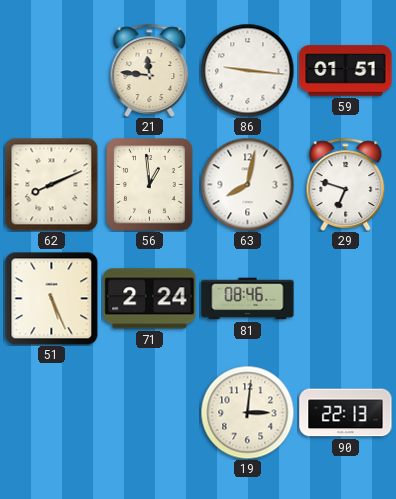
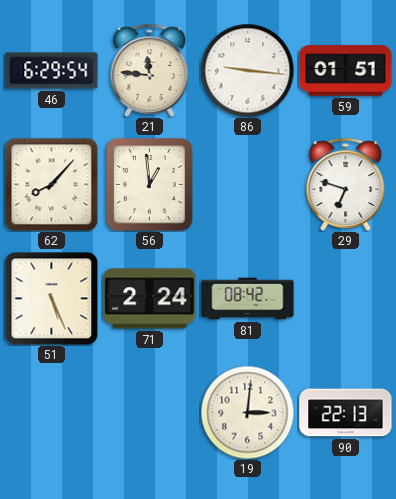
46: none -> 6:29 (52, 71)
62: 8:11 -> 8:07 (51, 184)
63: 8:02 -> none (247, 184)
81: 08:46 -> 08:42 (248, 299)
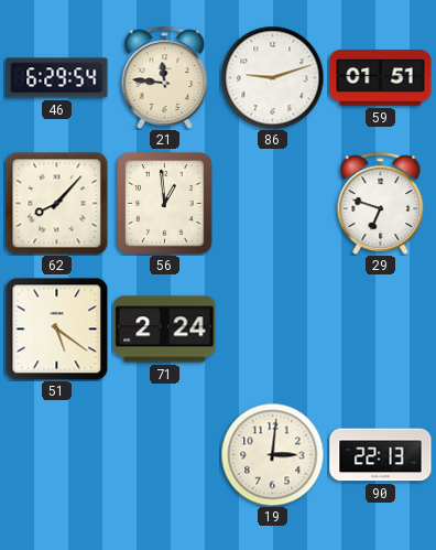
86: 9:16 -> 9:12 (272, 77)
51: 5:26 -> 5:21 (56, 328)
81: 08:42 -> none (248, 299)
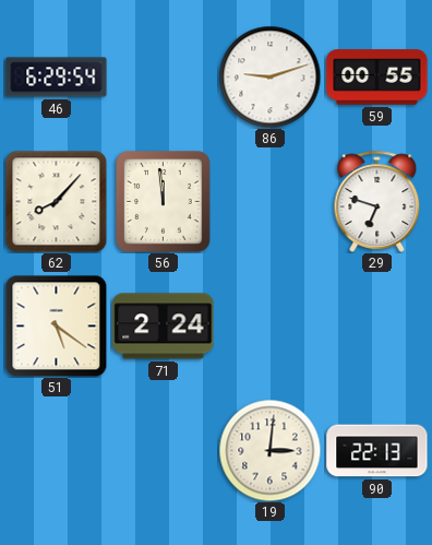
21: 11:46 -> none (165, 77)
59: 01:51 -> 00:55 (377, 78)
56: 12:59 -> 11:59 (164, 202)
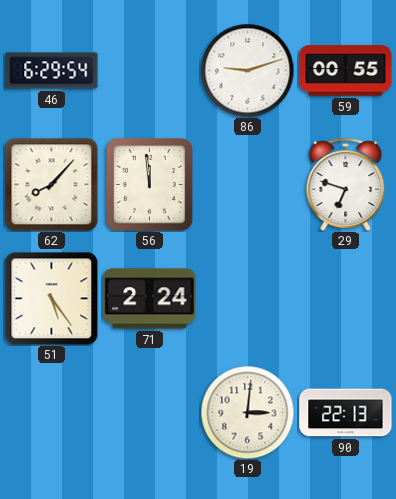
51: 5:21 -> 5:24 (51, 298)
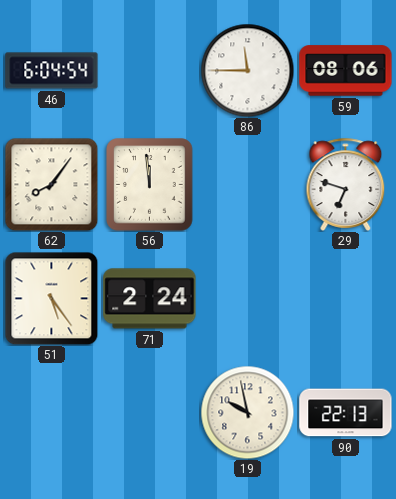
46: 6:29 -> 6:04 (52, 71)
86: 9:12 -> 11:45 (247, 70)
59: 00:55 -> 08:06 (346, 71)
62: 8:07 -> 8:06 (51, 184)
19: 3:01 -> 9:58 (247, 412)
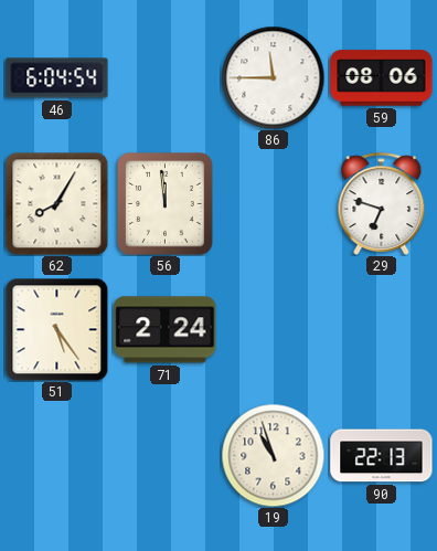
62: 8:06 -> 8:05 (56, 203)
19: 9:58 -> 10:57 (273, 455)
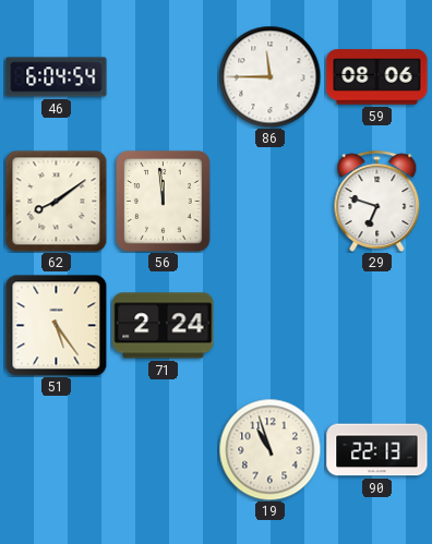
62: 8:05 -> 8:09 (56, 201)
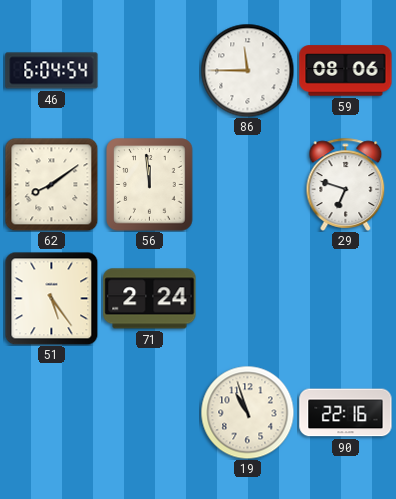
90: 22:13 -> 22:16 (346, 413)
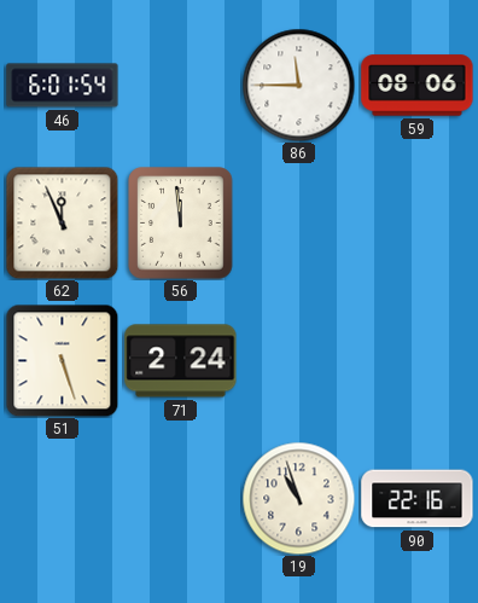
46: 6:04 -> 6:01 (63, 86)
62: 8:09 -> 11:56 (62, 222)
29: 6:48 -> none (346, 184)
51: 5:24 -> 5:27 (62, 360)
